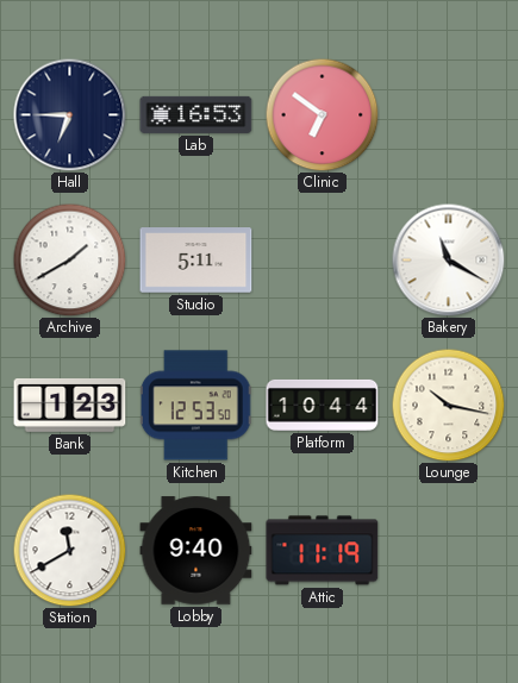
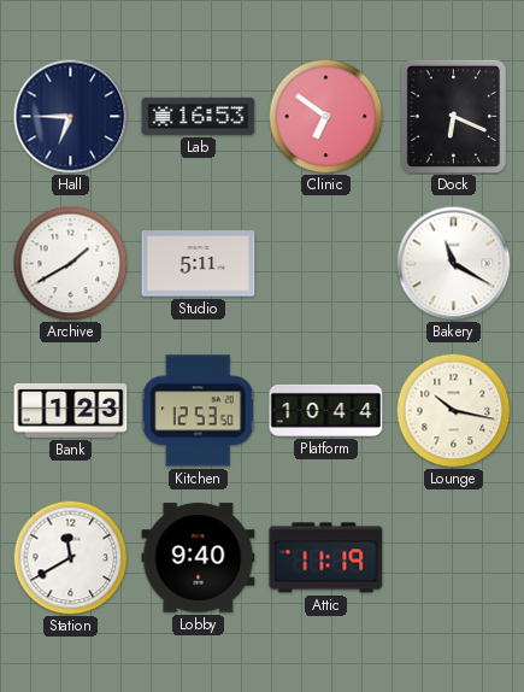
Dock: none -> 6:19 (453, 116)
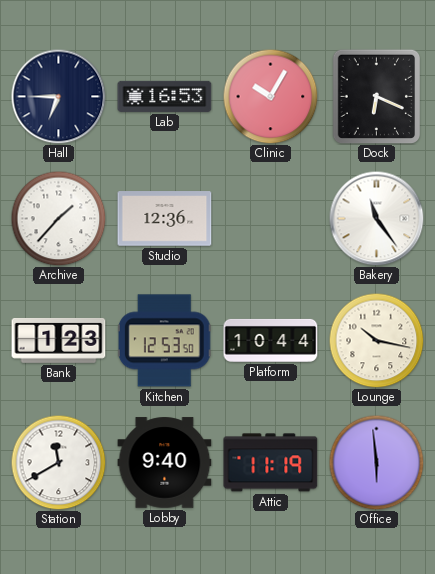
Clinic: 6:51 -> 10:05 (270, 96)
Archive: 1:40 -> 1:37 (58, 218)
Studio: 5:11 -> 12:36 (165, 219)
Bakery: 11:20 -> 11:24 (376, 218)
Office: none -> 5:59 (376, 462)
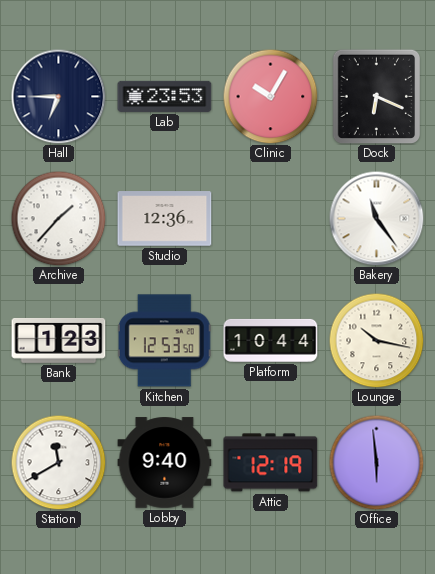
Lab: 16:53 -> 23:53 (165, 96)
Attic: 11:19 -> 12:19 (271, 463)
